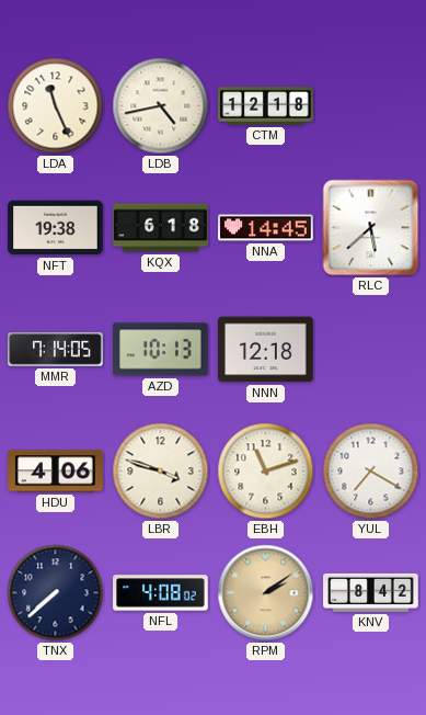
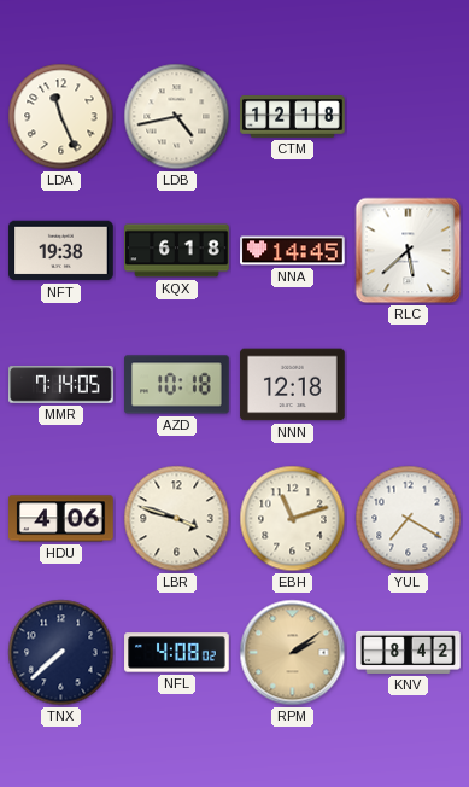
AZD: 10:13 -> 10:18 (177, 385)
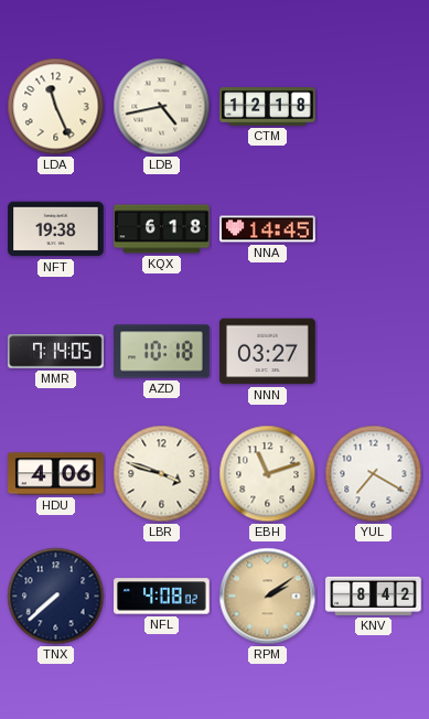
RLC: 5:38 -> none (409, 251)
NNN: 12:18 -> 03:27 (268, 352)
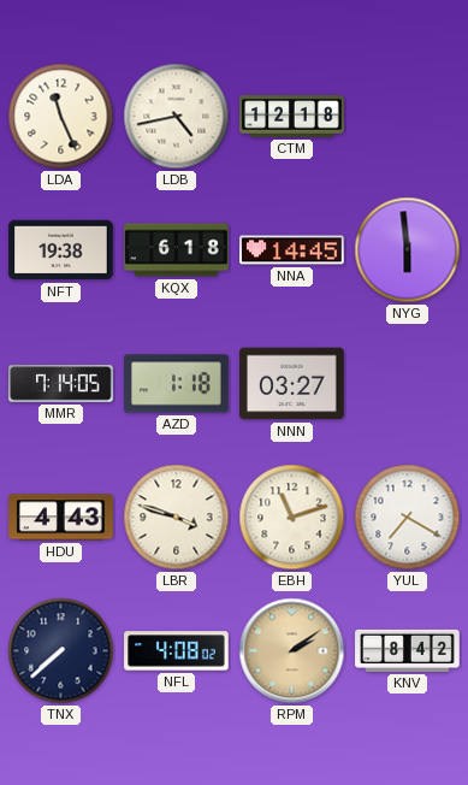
NYG: none -> 5:59 (408, 250)
AZD: 10:18 -> 1:18 (177, 384)
HDU: 4:06 -> 4:43 (61, 518)
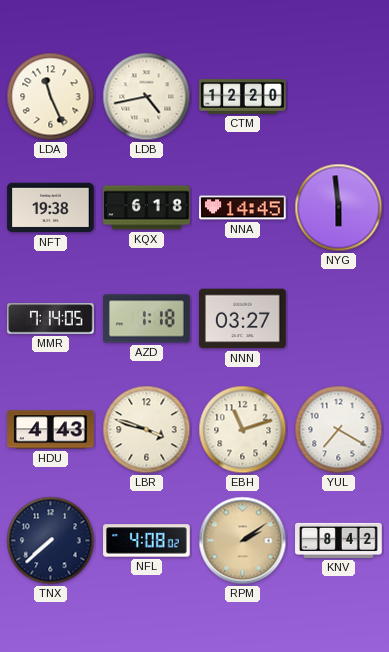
CTM: 12:18 -> 12:20 (243, 97)
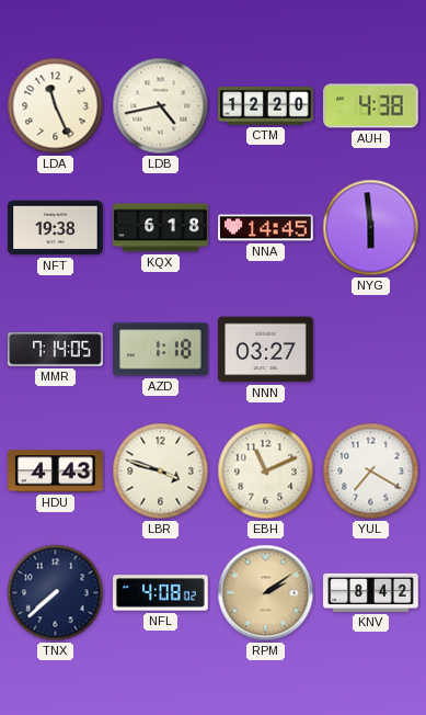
AUH: none -> 4:38 (371, 106)
EBH: 11:12 -> 11:11 (266, 472)
